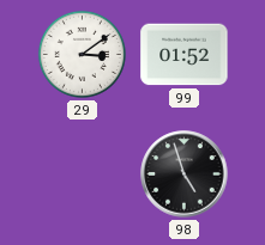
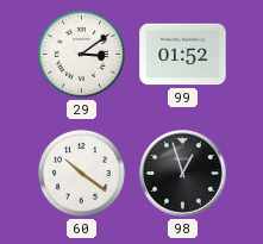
60: none -> 10:21 (81, 173)
98: 4:57 -> 12:57 (183, 174)
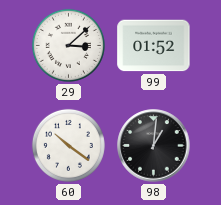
29: 3:09 -> 3:08 (68, 45)
98: 12:57 -> 1:01 (154, 146)
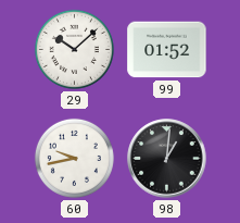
29: 3:08 -> 10:08 (74, 49)
60: 10:21 -> 9:43 (74, 158)
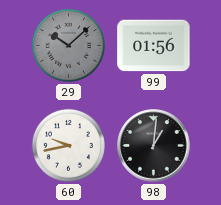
29 dial: white -> grey (68, 45)
99: 01:52 -> 01:56 (154, 46)
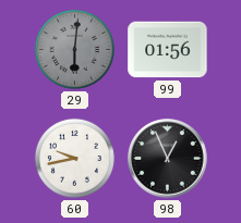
29: 10:08 -> 6:01 (74, 49)
98: 1:01 -> 12:56 (168, 159)
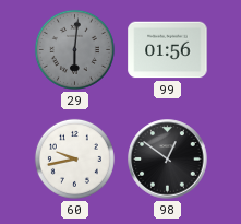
98: 12:56 -> 12:51 (168, 160)
